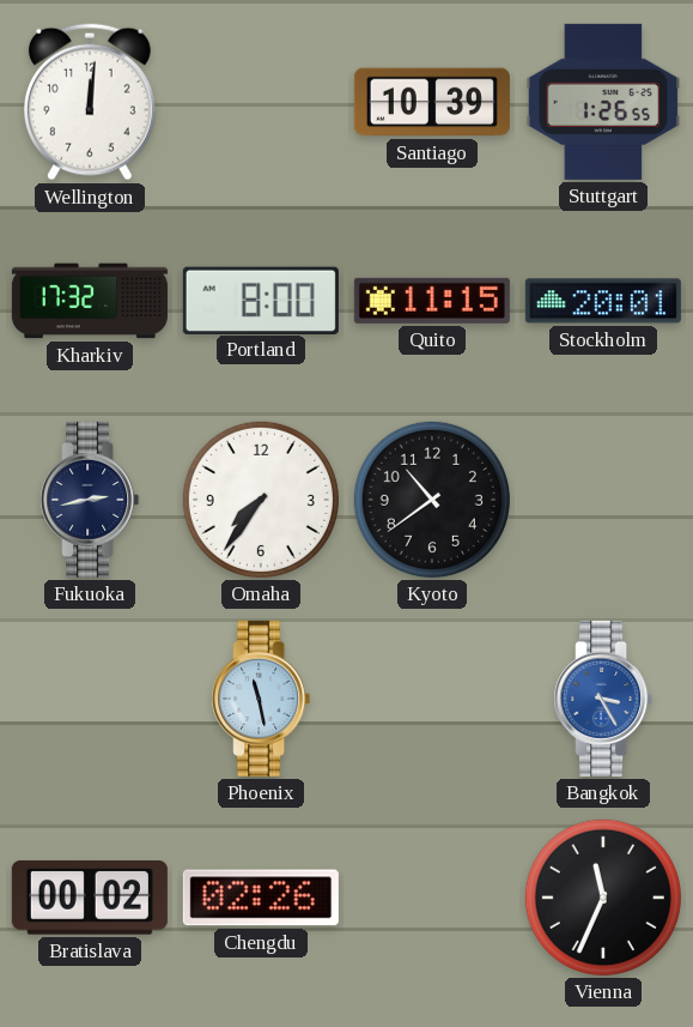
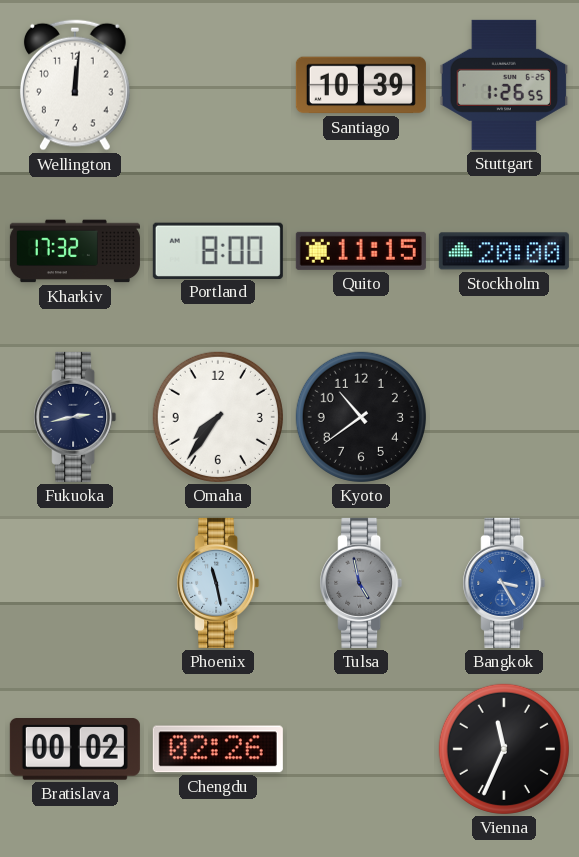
Stockholm: 20:01 -> 20:00 (504, 251)
Tulsa: none -> 4:58 (361, 583)
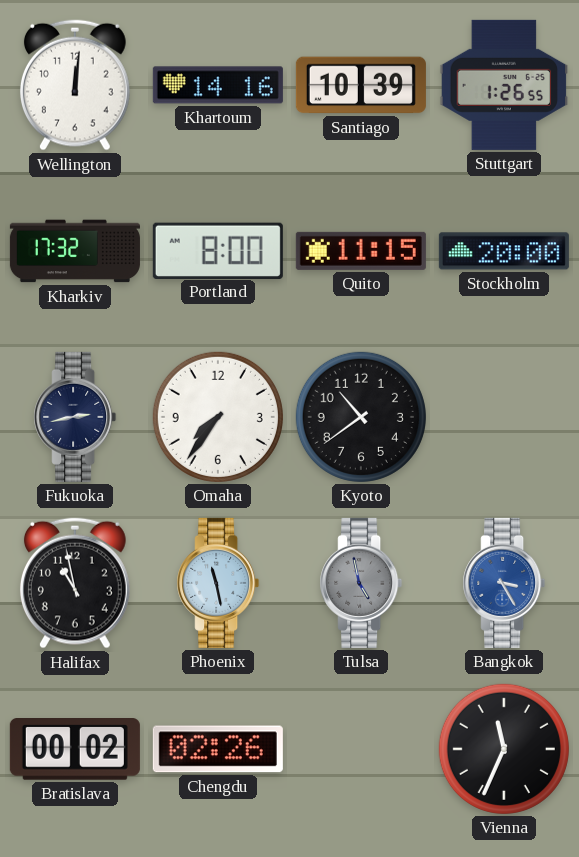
Khartoum: none -> 14:16 (218, 85)
Halifax: none -> 10:58 (75, 583)
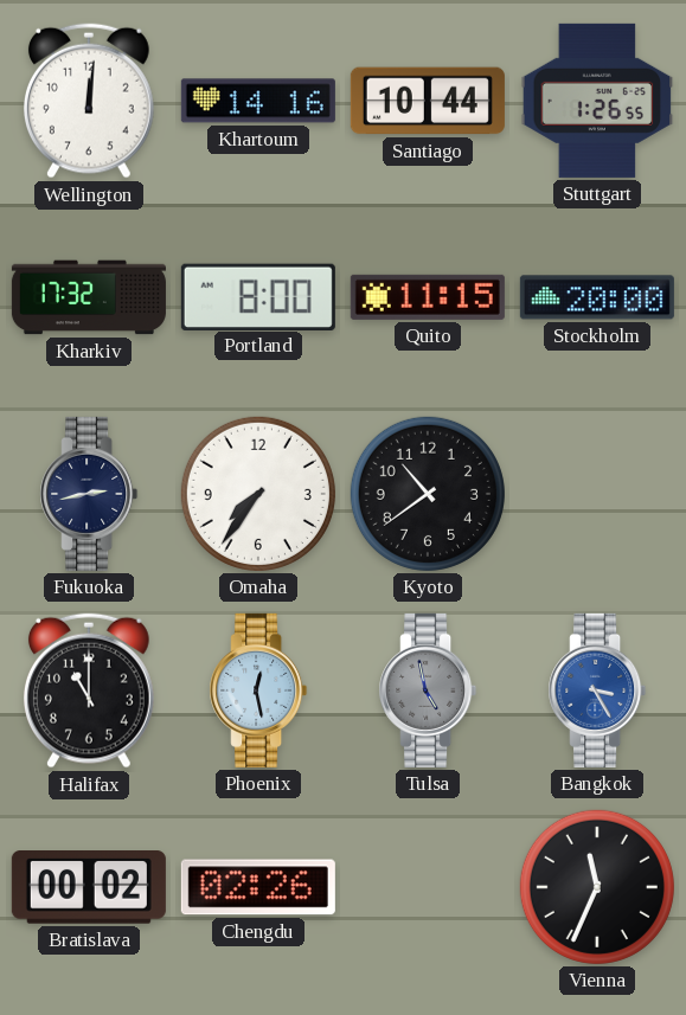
Santiago: 10:39 -> 10:44 (428, 101)
Halifax: 10:58 -> 11:00 (89, 690)
Phoenix: 11:28 -> 12:28 (258, 690)
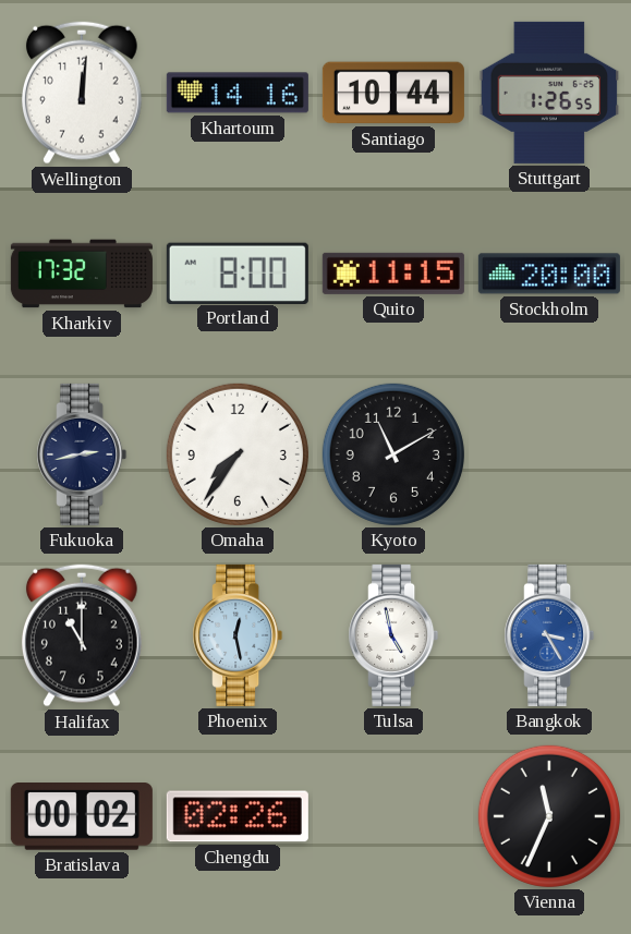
Kyoto: 10:39 -> 11:10 (393, 454)
Tulsa dial: grey -> white (393, 635)
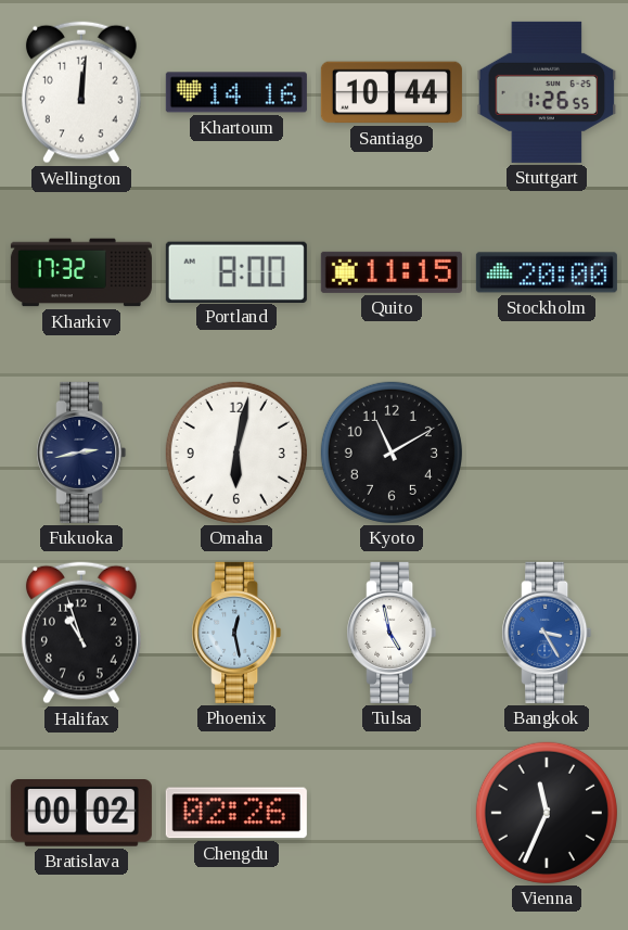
Omaha: 7:36 -> 6:02 (236, 453)
Halifax: 11:00 -> 10:57 (81, 633)
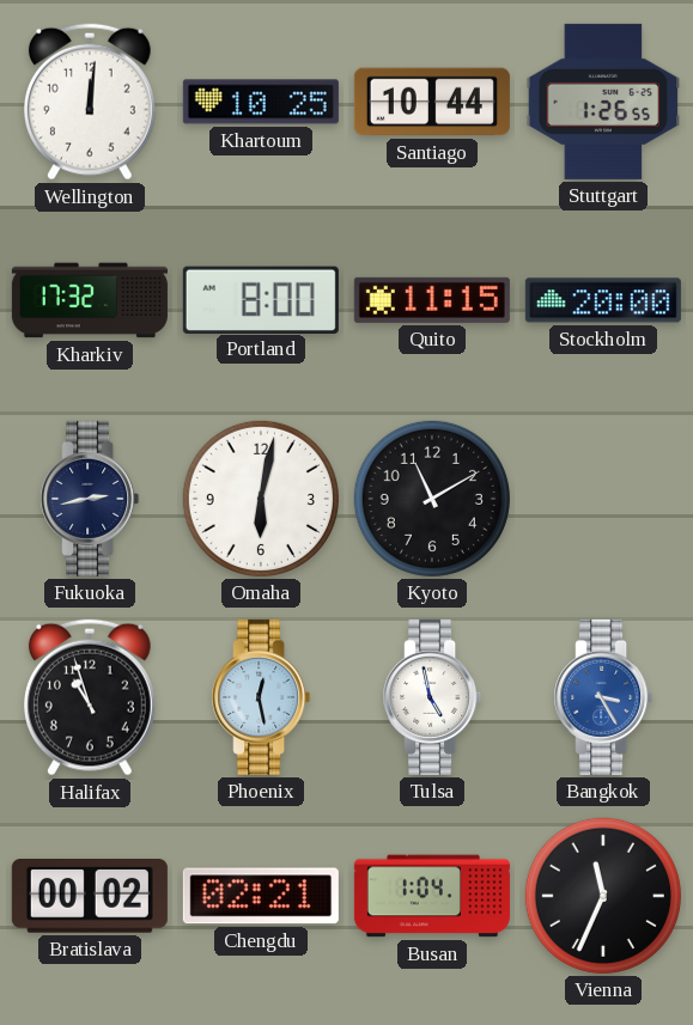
Khartoum: 14:16 -> 10:25 (261, 102)
Chengdu: 02:26 -> 02:21 (261, 896)
Busan: none -> 1:04 (432, 896)
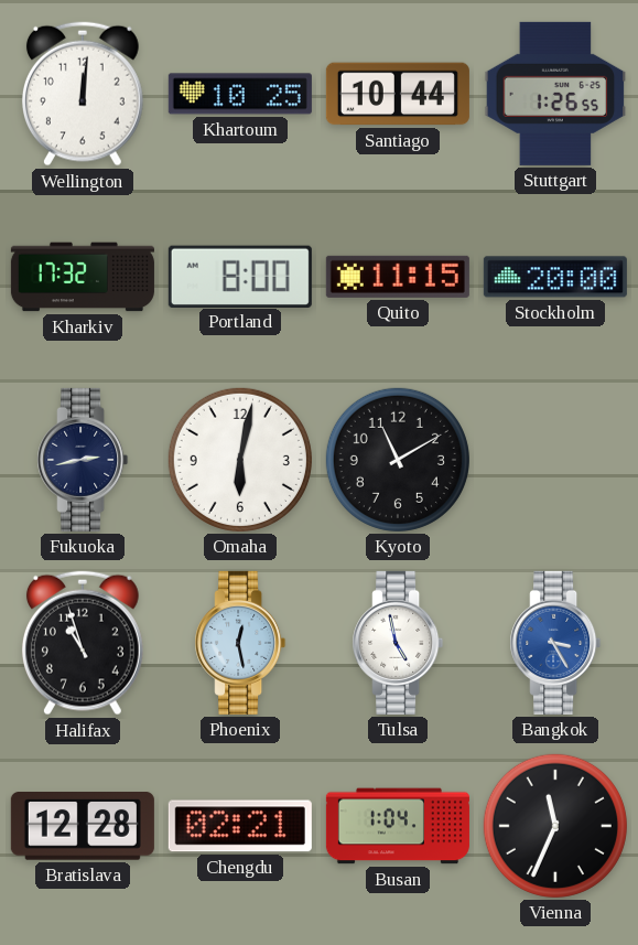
Bratislava: 00:02 -> 12:28 (83, 827)
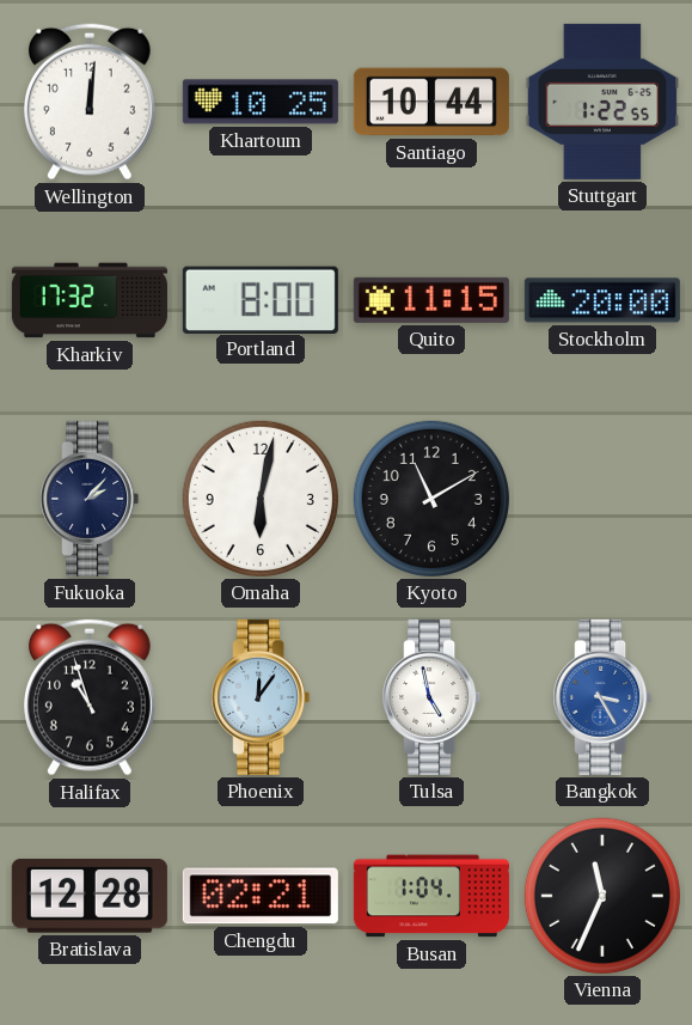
Stuttgart: 1:26 -> 1:22 (602, 102)
Fukuoka: 2:43 -> 2:07 (90, 499)
Phoenix: 12:28 -> 12:06 (261, 697)
